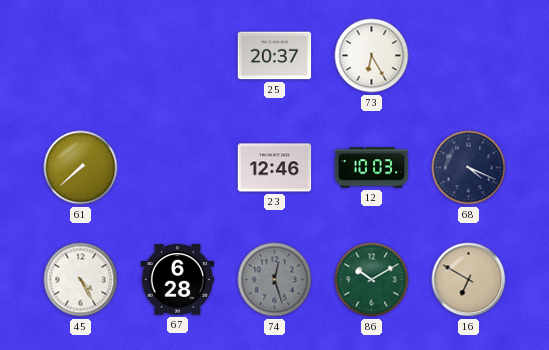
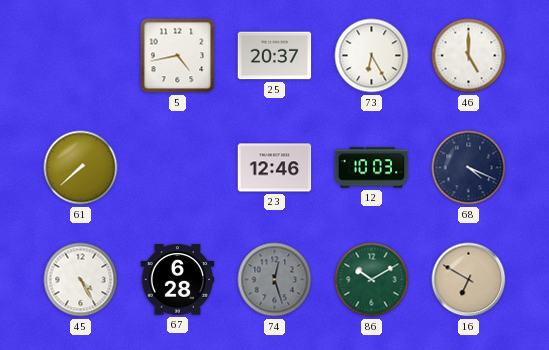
5: none -> 4:43 (178, 56)
46: none -> 5:00 (469, 56)
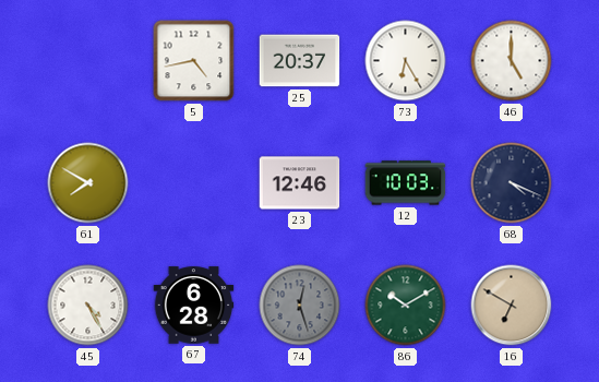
61: 7:38 -> 7:50 (88, 183)
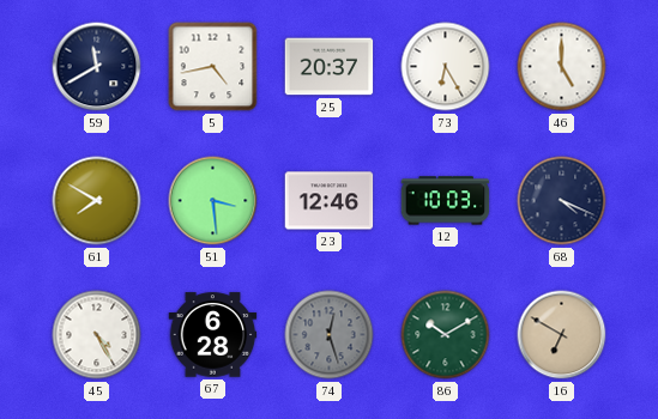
59: none -> 11:40 (97, 67)
51: none -> 3:29 (213, 201)
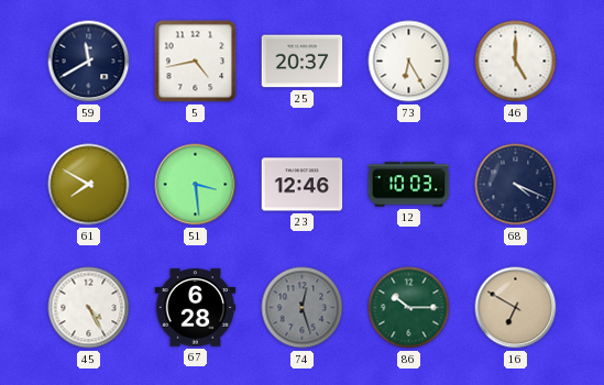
86: 10:10 -> 10:15 (409, 308)
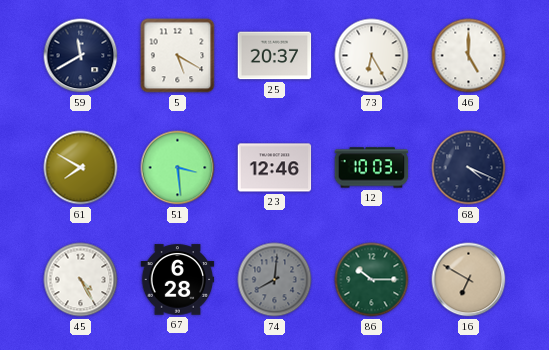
5: 4:43 -> 5:20 (178, 56)
74: 12:27 -> 8:01 (275, 280)
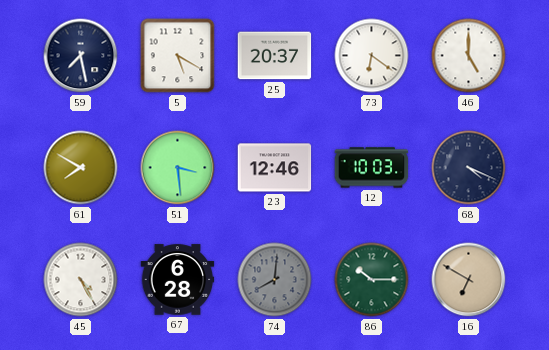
59: 11:40 -> 7:28 (81, 56)
73: 6:25 -> 6:21 (372, 56)
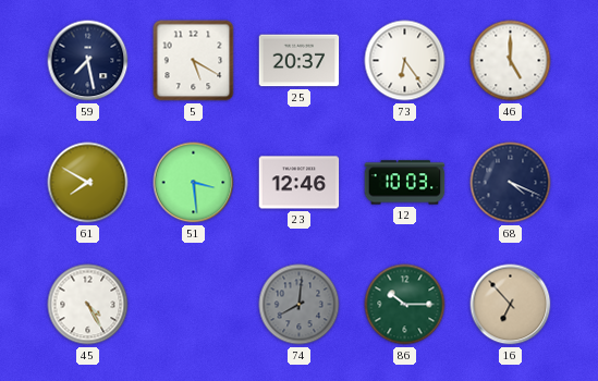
73: 6:21 -> 6:24 (405, 61)
67: 6:28 -> none (178, 280)
16: 6:50 -> 6:53 (511, 305)
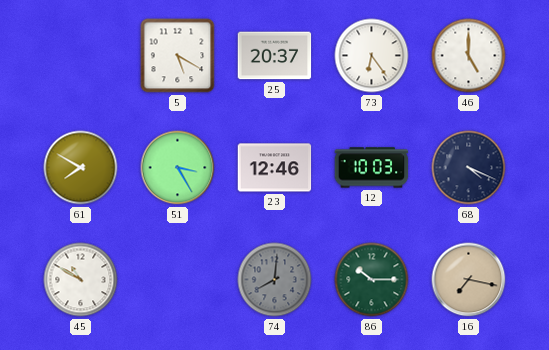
59: 7:28 -> none (88, 61)
51: 3:29 -> 3:25 (178, 168)
45: 4:25 -> 10:50 (81, 280)
16: 6:53 -> 7:17 (469, 280)
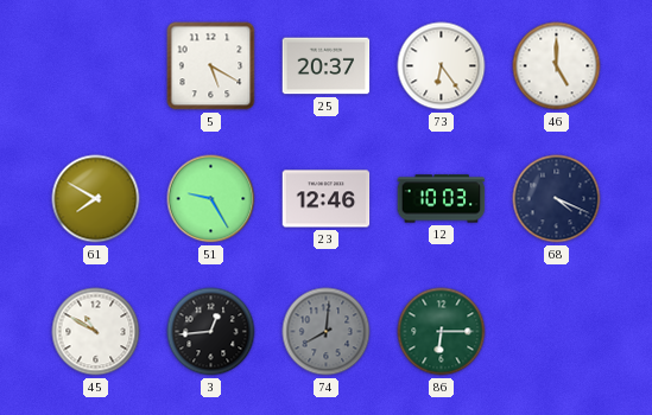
51: 3:25 -> 9:25 (211, 199)
3: none -> 12:44 (211, 332)
86: 10:15 -> 6:15 (442, 332)
16: 7:17 -> none (469, 280)
